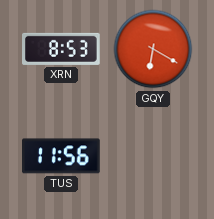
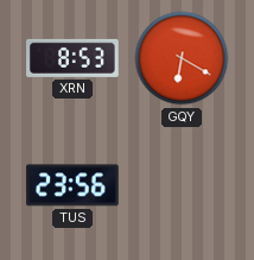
TUS: 11:56 -> 23:56 (74, 185)
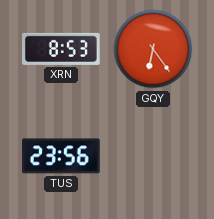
GQY: 6:20 -> 6:24 (153, 49)
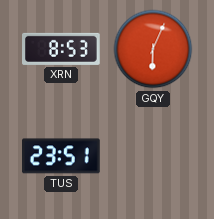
GQY: 6:24 -> 6:04 (153, 49)
TUS: 23:56 -> 23:51 (62, 156)
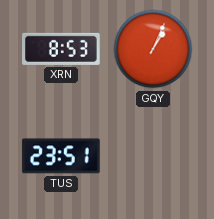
GQY: 6:04 -> 1:04 (153, 49)
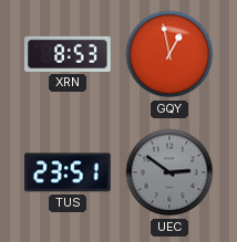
GQY: 1:04 -> 12:58 (169, 54)
UEC: none -> 2:51 (169, 172)
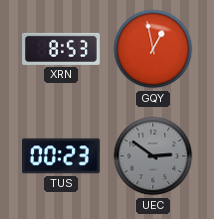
TUS: 23:51 -> 00:23 (62, 156)
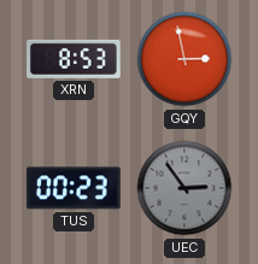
GQY: 12:58 -> 2:58 (184, 59)
UEC: 2:51 -> 2:54 (184, 188)
